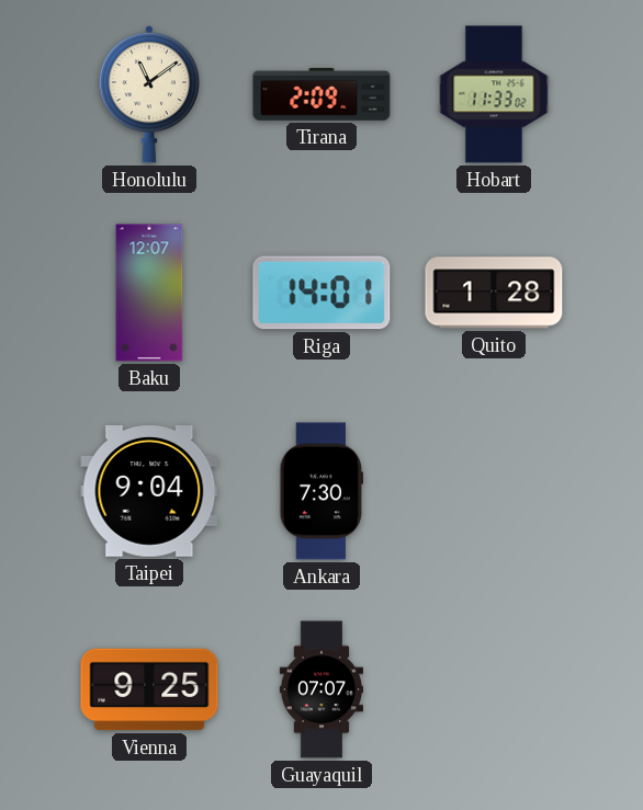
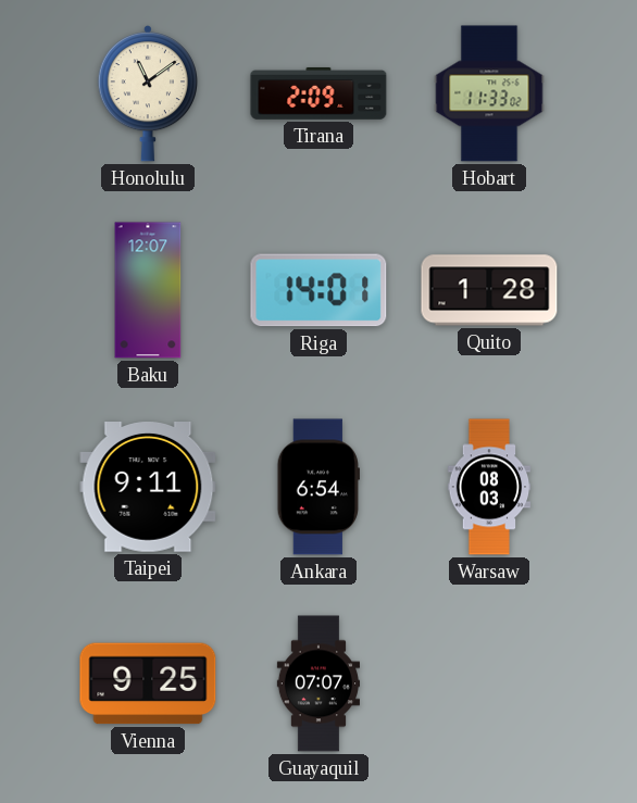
Taipei: 9:04 -> 9:11 (148, 488)
Ankara: 7:30 -> 6:54 (317, 487)
Warsaw: none -> 08:03 (489, 487)
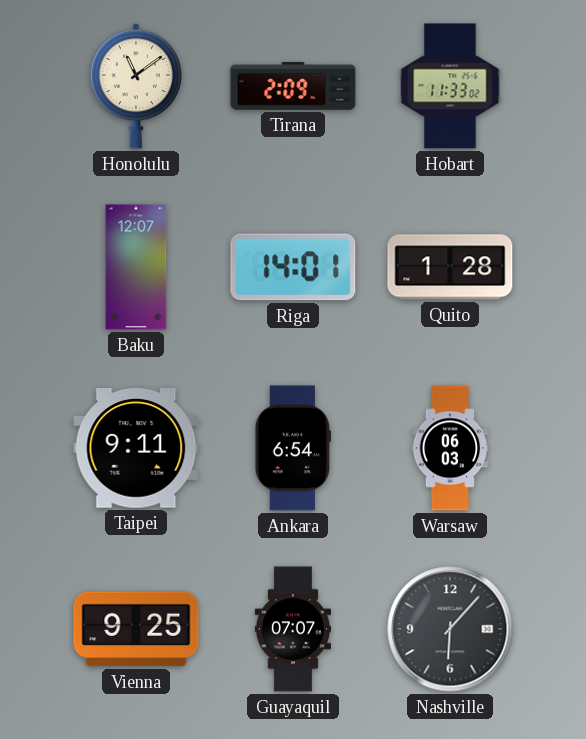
Warsaw: 08:03 -> 06:03 (450, 448)
Nashville: none -> 6:07 (450, 629)
